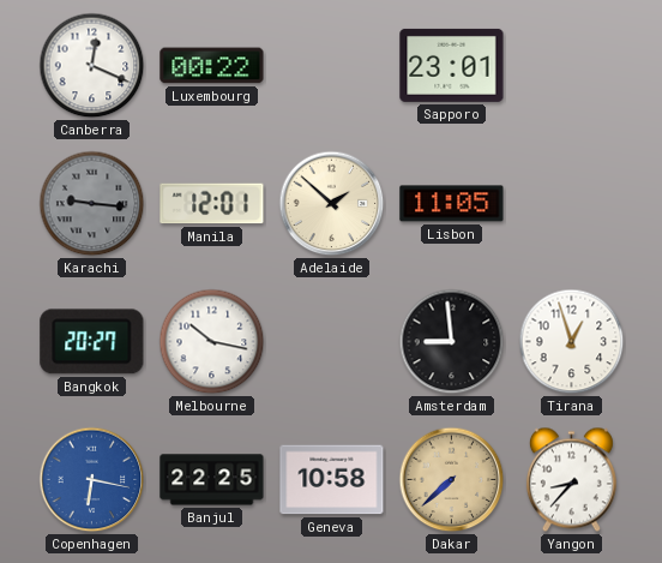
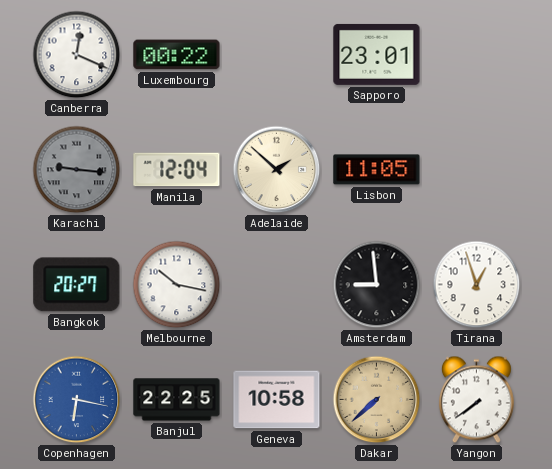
Manila: 12:01 -> 12:04 (177, 170)
Yangon: 8:37 -> 7:39 (476, 400)
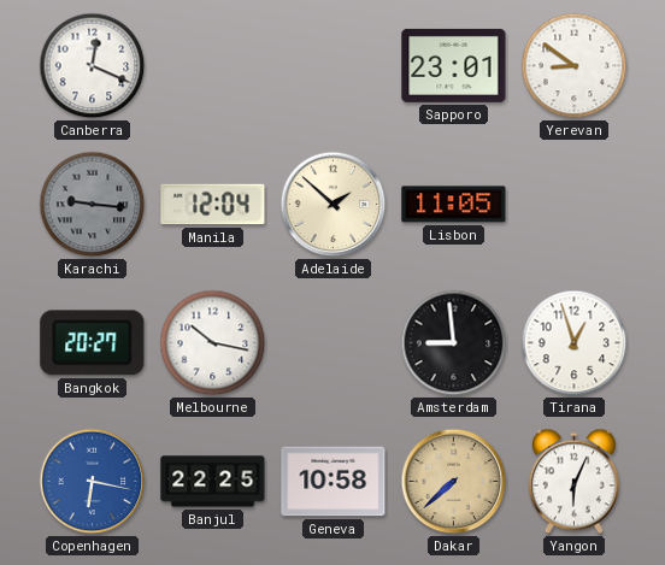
Luxembourg: 00:22 -> none (177, 55)
Yerevan: none -> 8:51 (575, 66)
Yangon: 7:39 -> 6:04 (573, 482)
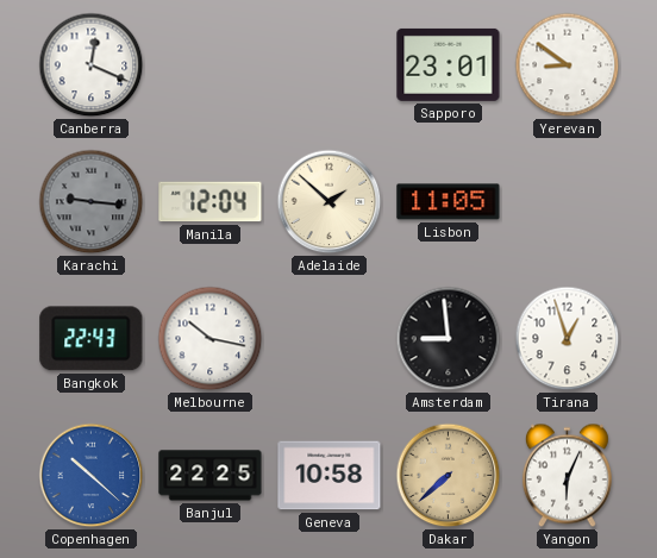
Bangkok: 20:27 -> 22:43 (92, 339)
Copenhagen: 6:17 -> 10:22 (92, 476)
